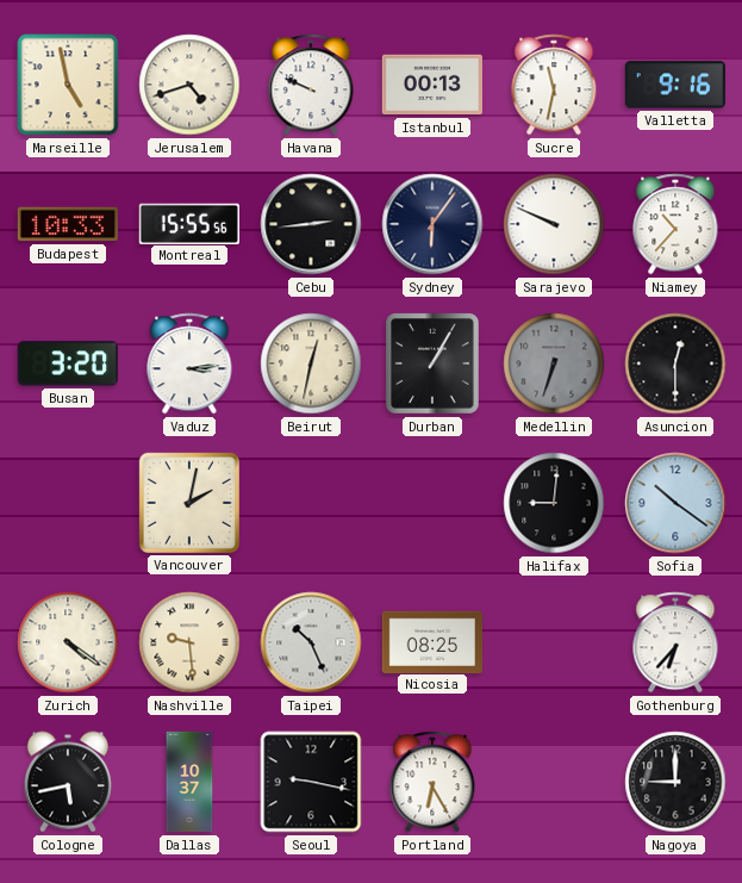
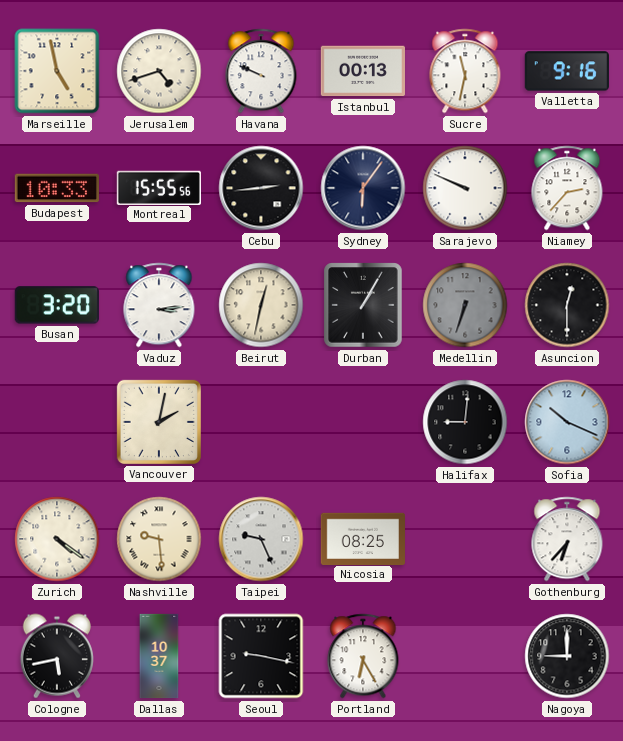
Niamey: 10:37 -> 2:37 (567, 188)
Sofia: 10:21 -> 10:19 (567, 422)
Taipei: 10:26 -> 9:26 (261, 539)
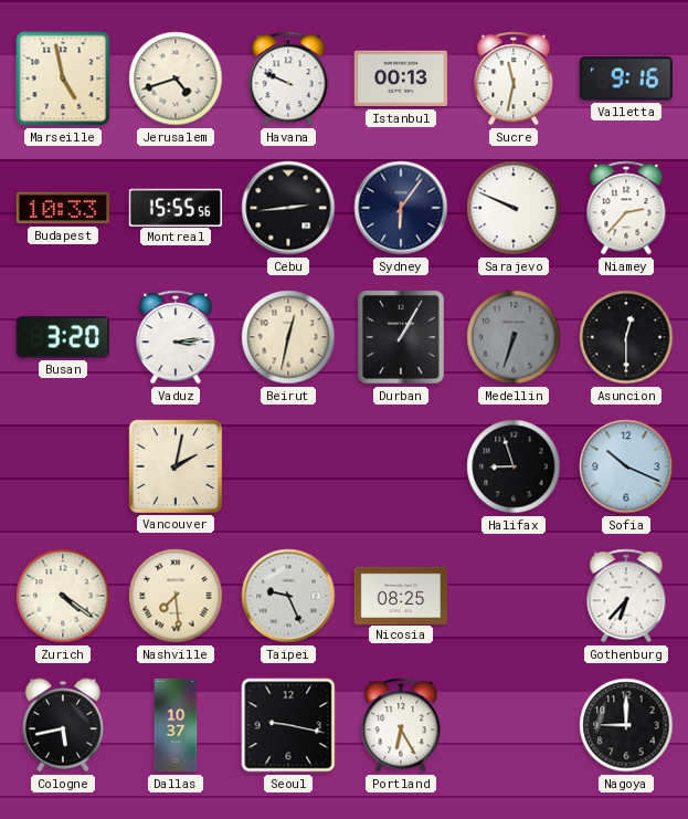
Halifax: 9:01 -> 8:57 (514, 466)
Nashville: 9:29 -> 7:29 (176, 596)
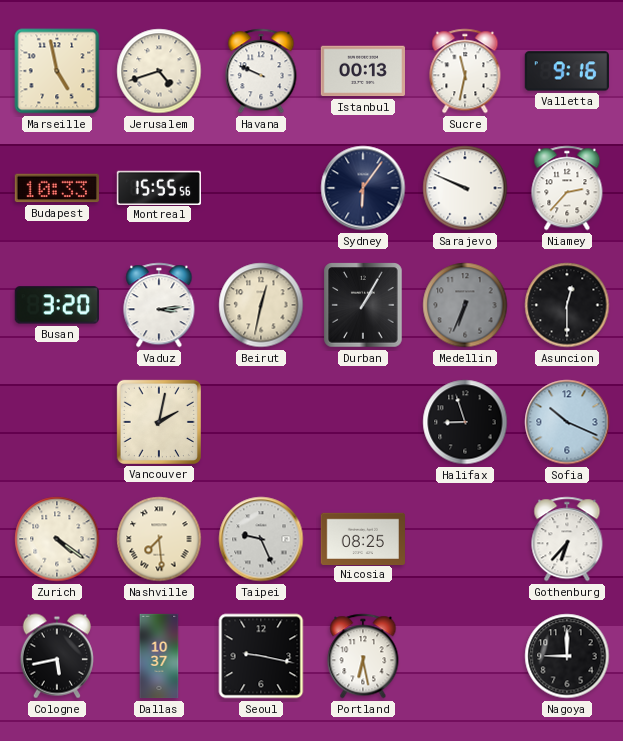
Cebu: 2:44 -> none (288, 208)
Medellin: 6:33 -> 6:34 (465, 305)
Portland: 6:25 -> 6:28 (363, 656)
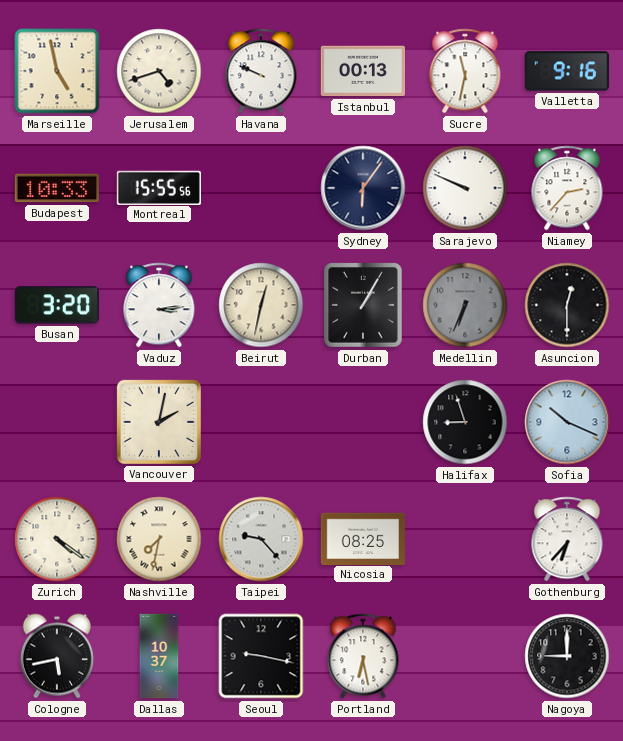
Nashville: 7:29 -> 7:32 (159, 539)
Taipei: 9:26 -> 9:23 (261, 539)
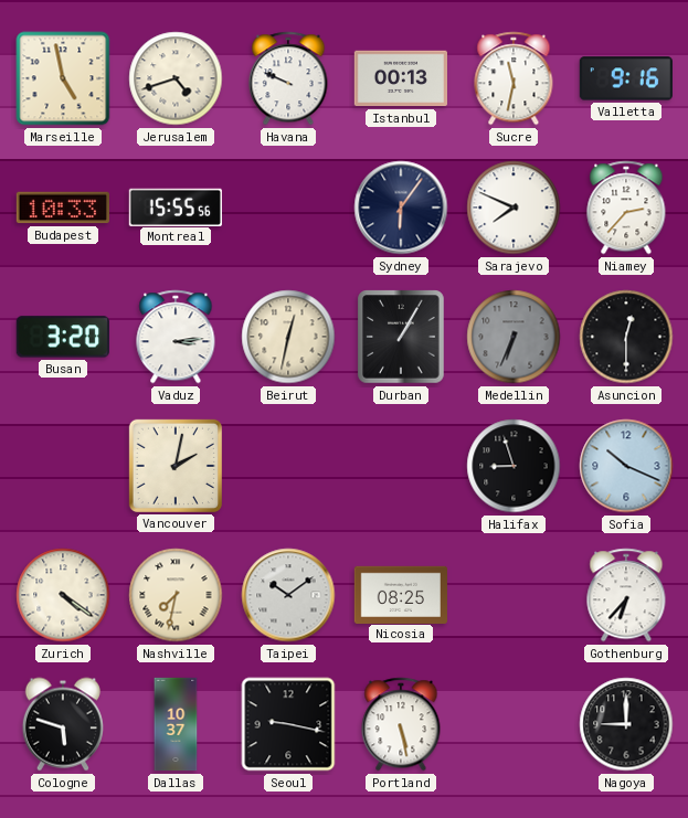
Sarajevo: 9:49 -> 7:49 (514, 208)
Taipei: 9:23 -> 10:09 (288, 595)
Cologne: 5:43 -> 5:48 (63, 724)
Portland: 6:28 -> 5:28 (401, 724)
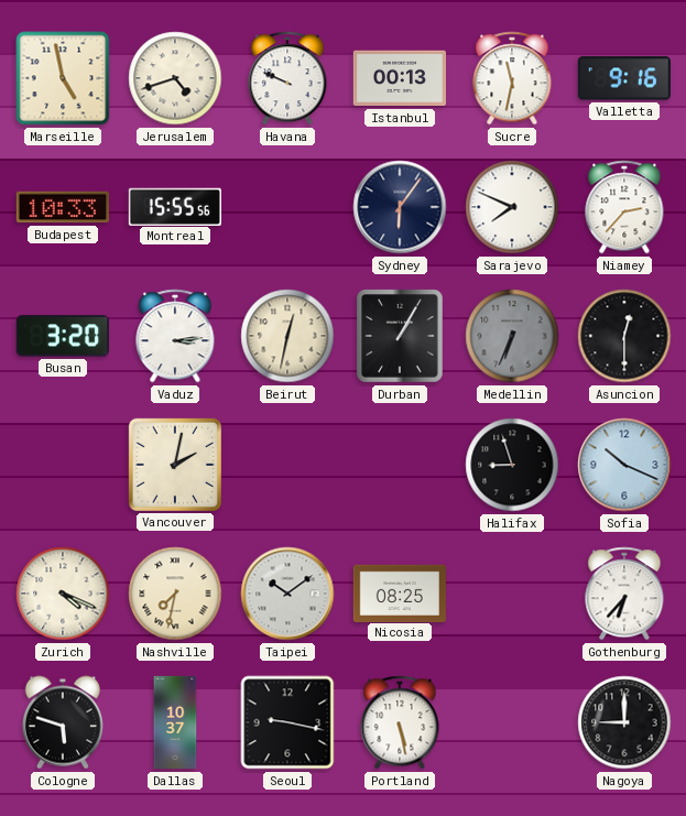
Zurich: 4:21 -> 4:19 (63, 594)
